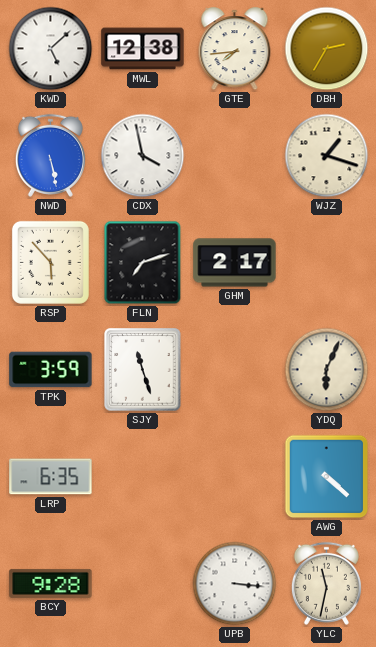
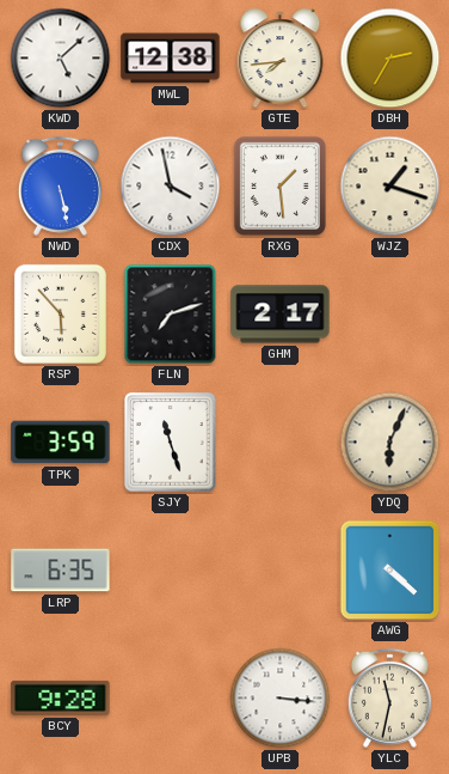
RXG: none -> 1:29 (279, 185)
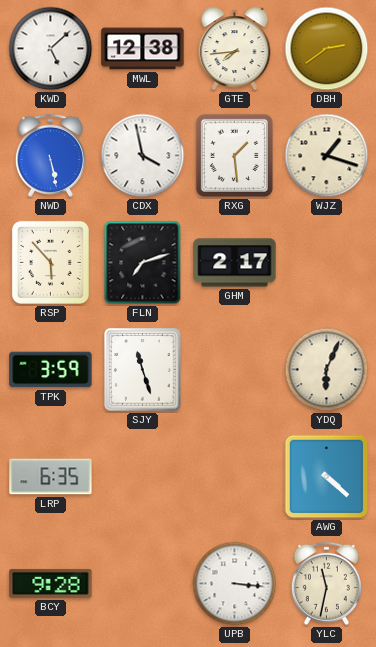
DBH: 2:35 -> 2:39 (327, 49)
